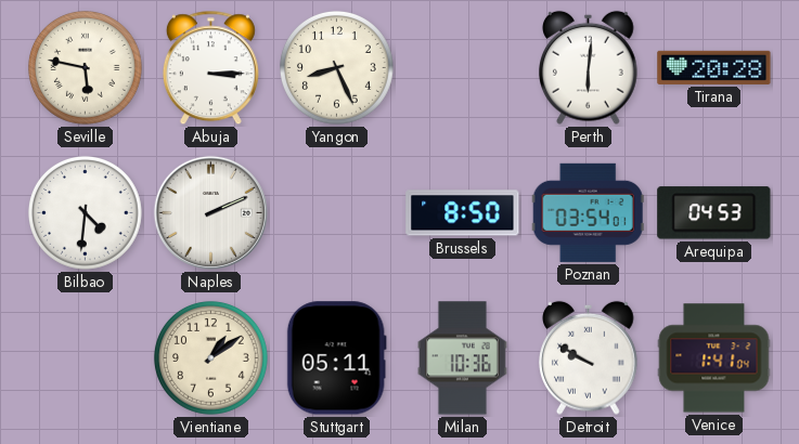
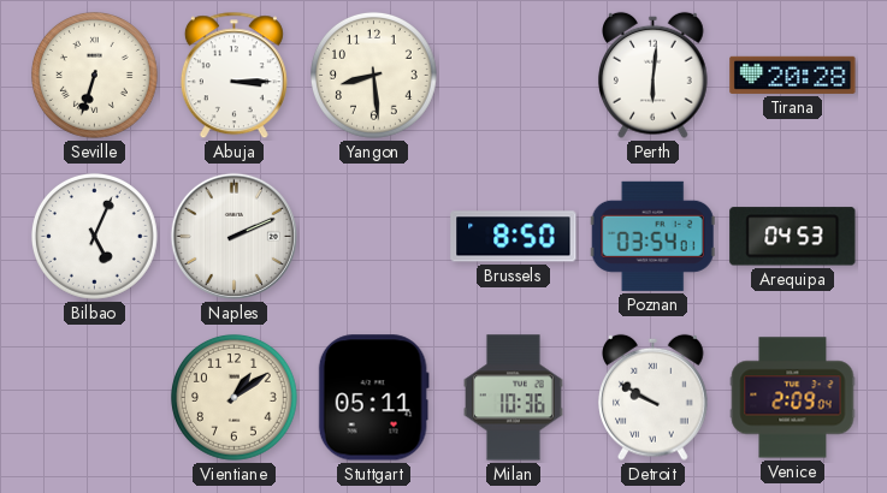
Seville: 5:47 -> 6:33 (95, 76)
Yangon: 8:26 -> 8:29 (374, 76)
Bilbao: 4:31 -> 5:04 (95, 237)
Venice: 1:41 -> 2:09 (793, 398)
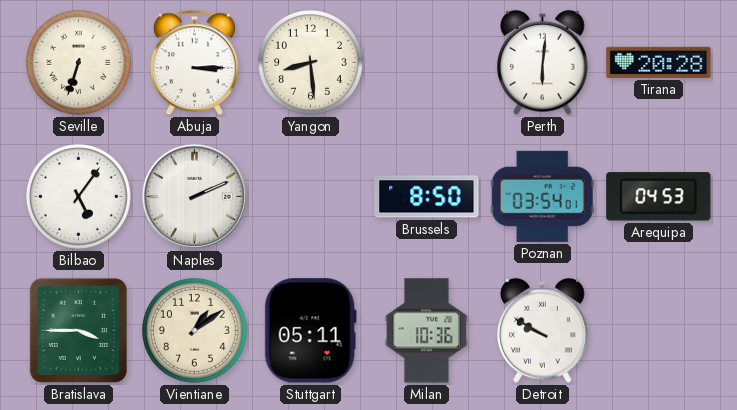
Bilbao: 5:04 -> 5:06 (79, 197)
Bratislava: none -> 3:45 (78, 330)
Venice: 2:09 -> none (793, 398)
